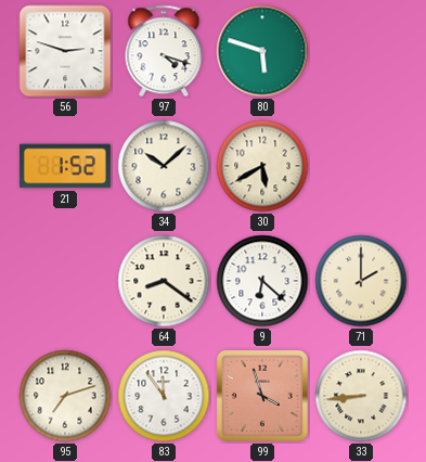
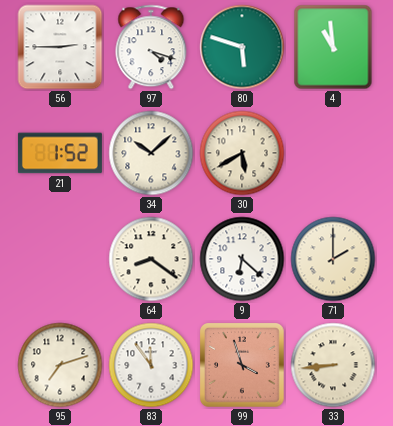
56: 2:48 -> 2:45 (60, 47)
4: none -> 10:59 (333, 47)
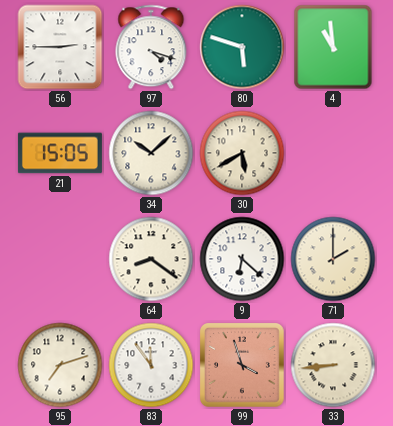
21: 1:52 -> 15:05 (60, 153)
